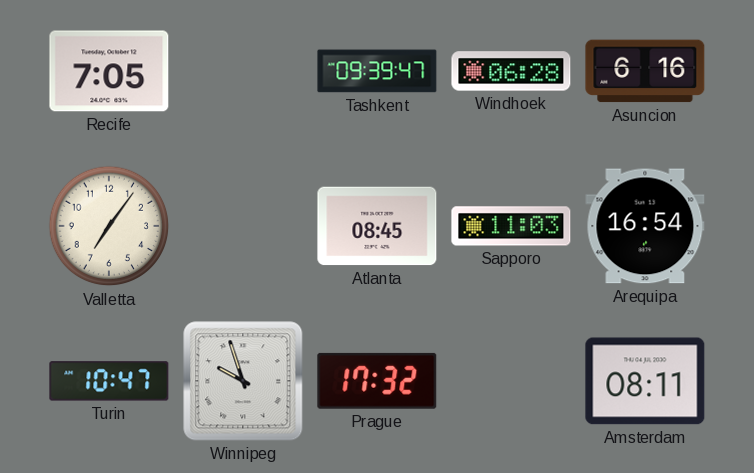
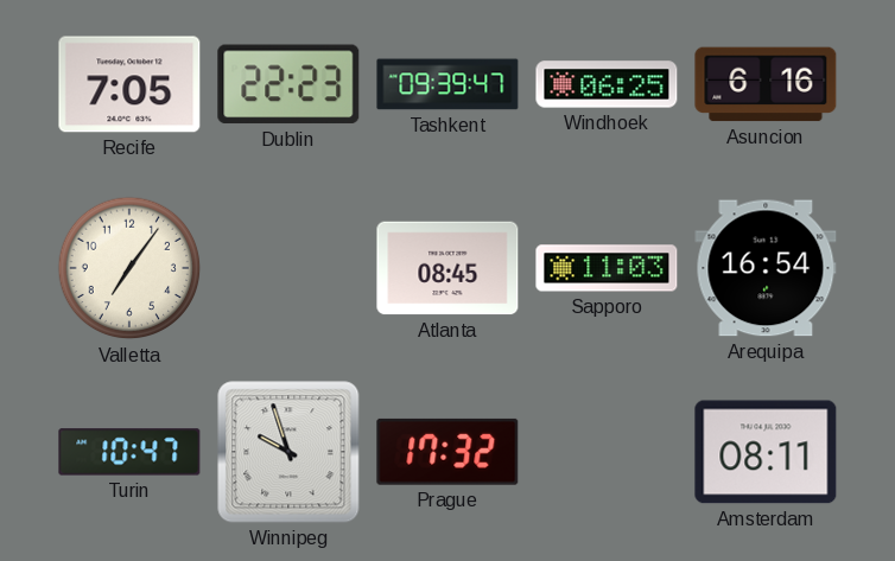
Dublin: none -> 22:23 (288, 84)
Windhoek: 06:28 -> 06:25 (607, 84)
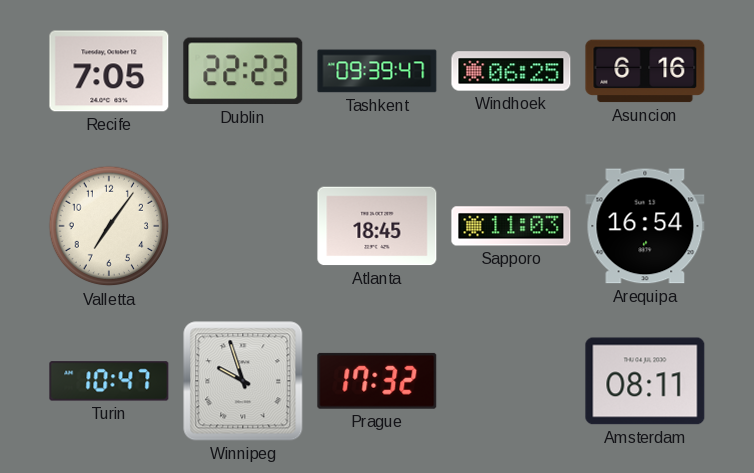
Atlanta: 08:45 -> 18:45 (377, 226)
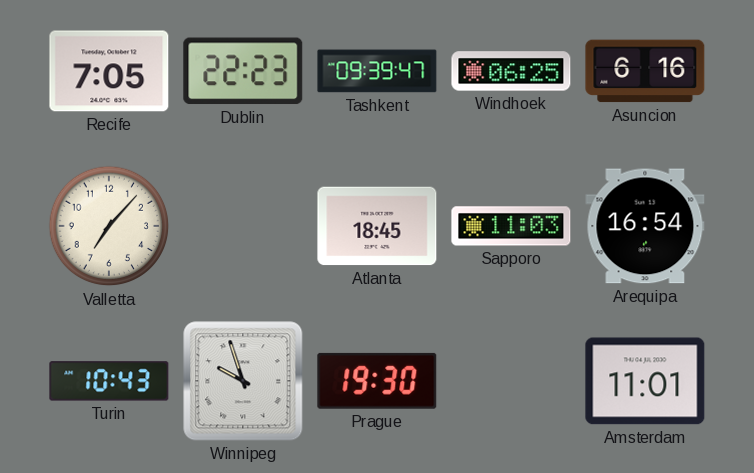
Valletta: 7:06 -> 7:07 (109, 226)
Turin: 10:47 -> 10:43 (109, 381)
Prague: 17:32 -> 19:30 (377, 381)
Amsterdam: 08:11 -> 11:01 (645, 381)
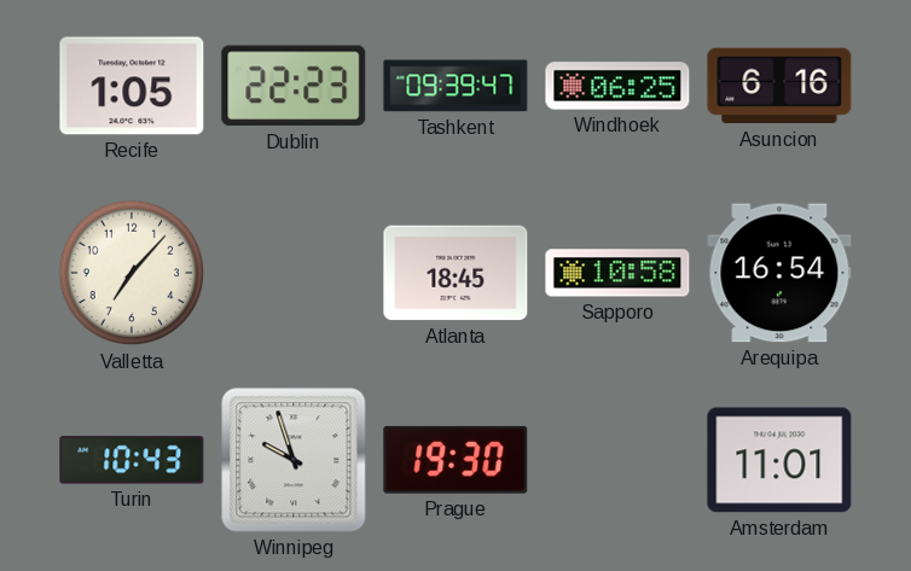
Recife: 7:05 -> 1:05 (132, 86)
Sapporo: 11:03 -> 10:58 (617, 273)
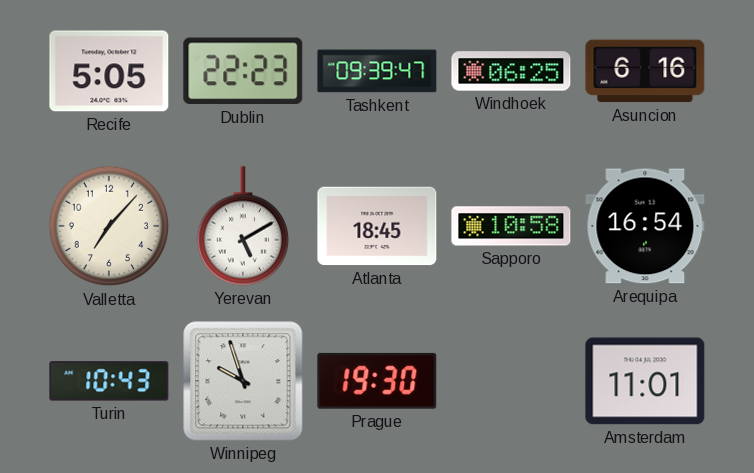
Recife: 1:05 -> 5:05 (109, 71)
Yerevan: none -> 5:10 (242, 226)
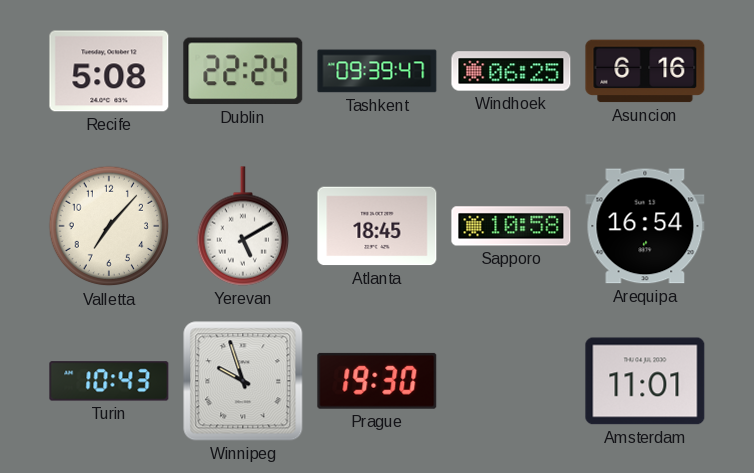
Recife: 5:05 -> 5:08 (109, 71)
Dublin: 22:23 -> 22:24 (243, 71)
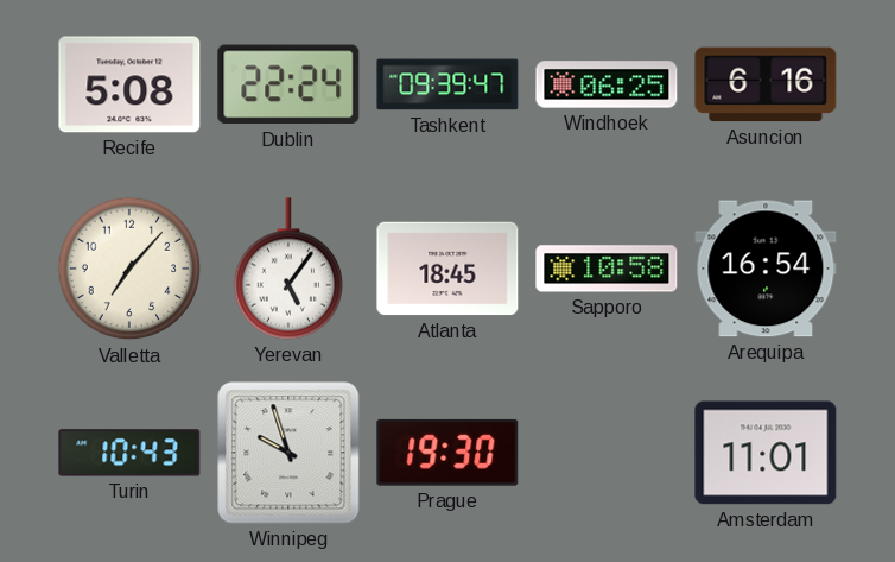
Yerevan: 5:10 -> 5:06 (287, 269)
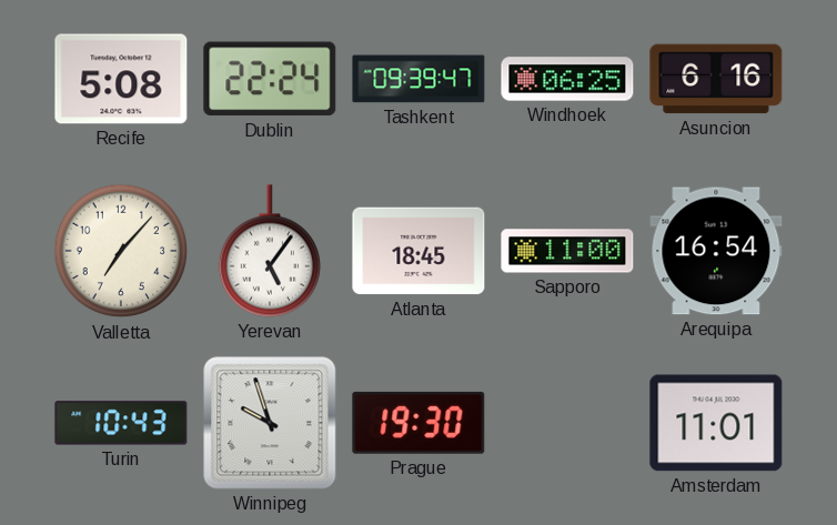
Sapporo: 10:58 -> 11:00 (567, 251)
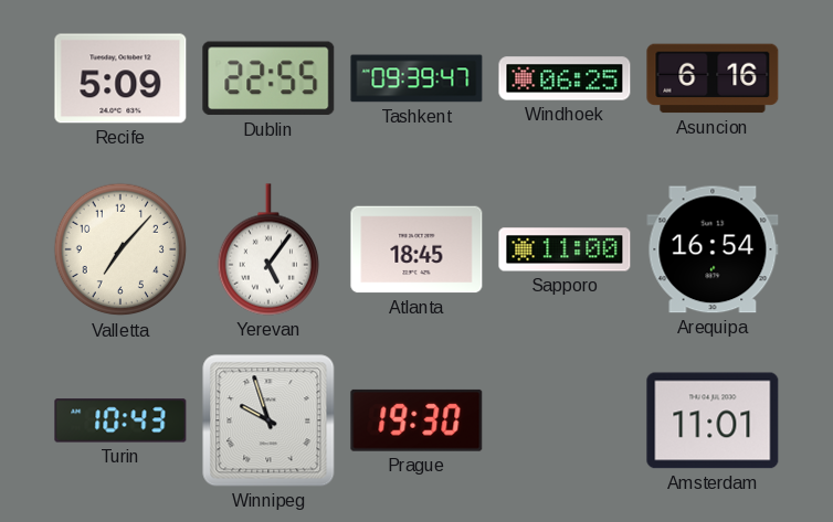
Recife: 5:08 -> 5:09 (120, 78)
Dublin: 22:24 -> 22:55 (268, 78)
